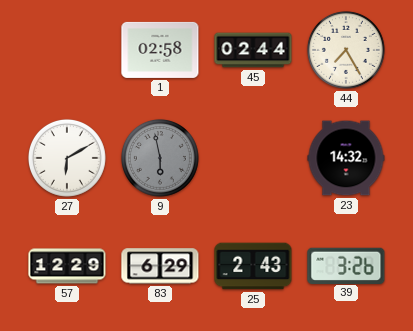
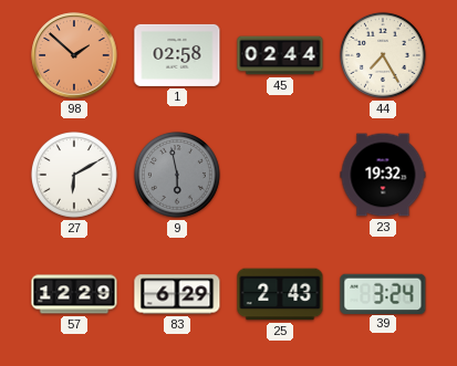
98: none -> 1:52 (74, 55)
23: 14:32 -> 19:32 (383, 175)
39: 3:26 -> 3:24 (383, 293)
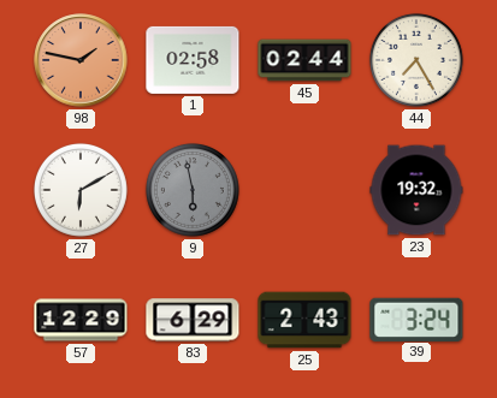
98: 1:52 -> 1:47 (81, 60)
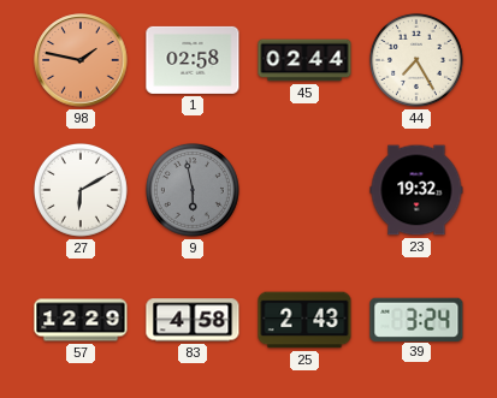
83: 6:29 -> 4:58 (193, 320)
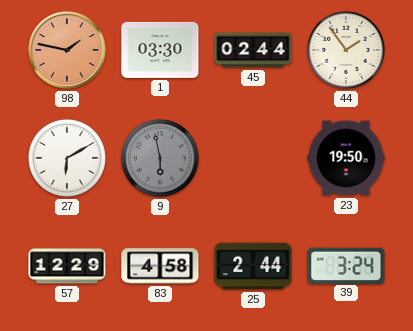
1: 02:58 -> 03:30 (160, 50)
44: 7:25 -> 1:54 (346, 50)
23: 19:32 -> 19:50 (346, 158)
25: 2:43 -> 2:44 (253, 266)
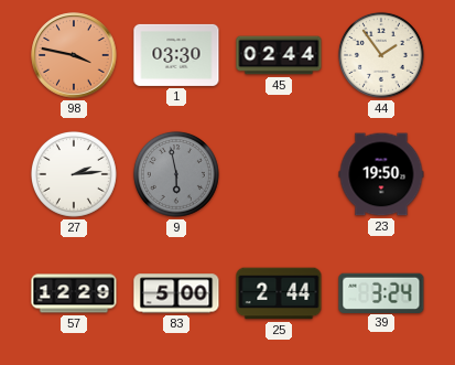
98: 1:47 -> 3:47 (74, 55)
27: 6:10 -> 2:14 (74, 174)
83: 4:58 -> 5:00 (176, 293)
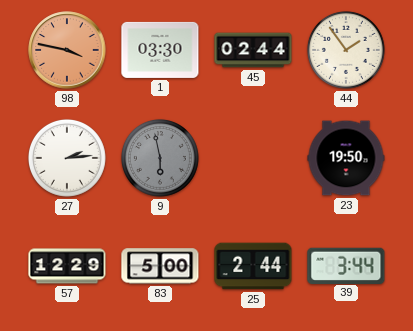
39: 3:24 -> 3:44 (346, 265)
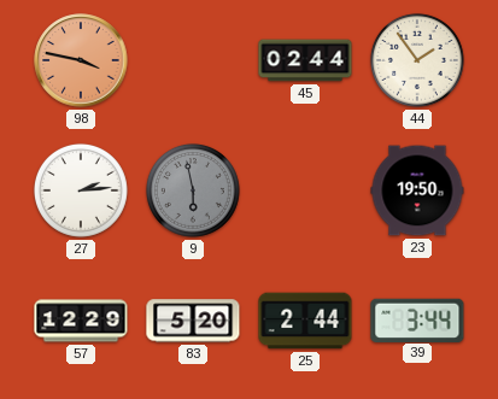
1: 03:30 -> none (160, 50)
83: 5:00 -> 5:20 (193, 321)
